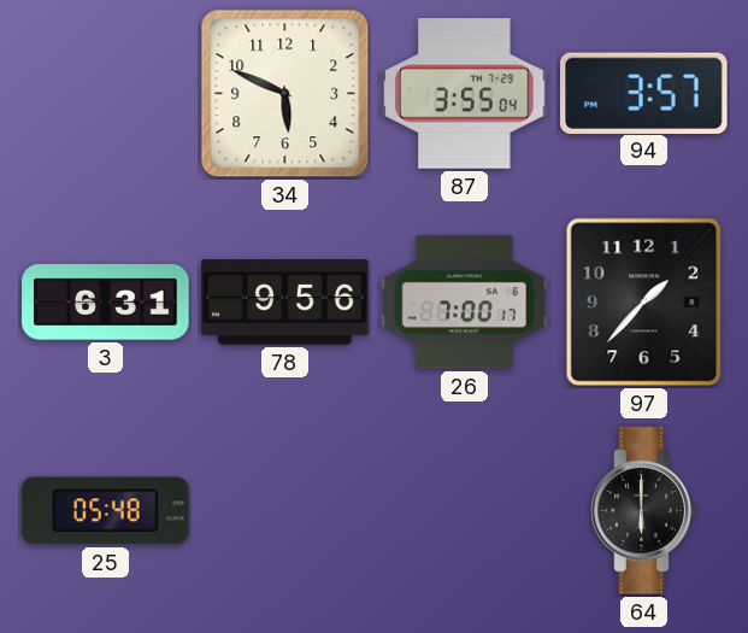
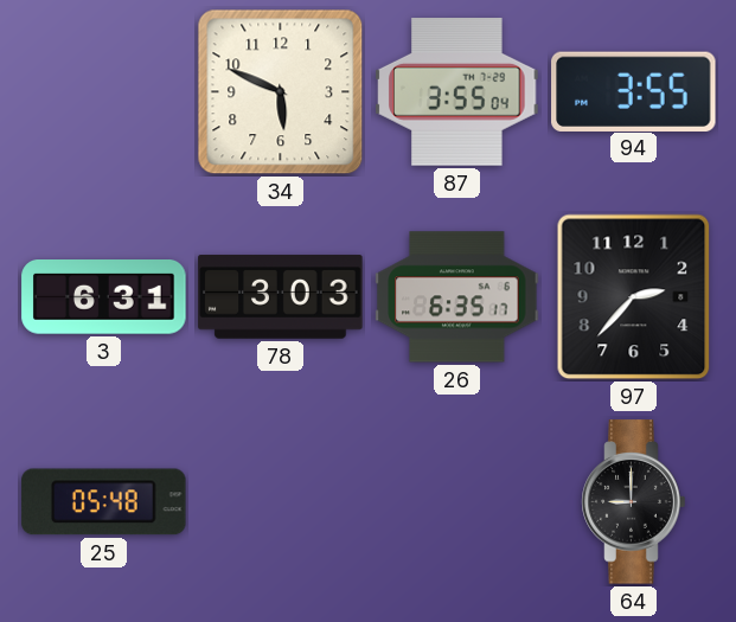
94: 3:57 -> 3:55 (634, 91)
78: 9:56 -> 3:03 (281, 297)
26: 7:00 -> 6:35 (457, 297)
97: 1:37 -> 2:37 (634, 297)
64: 6:00 -> 9:00 (634, 502)
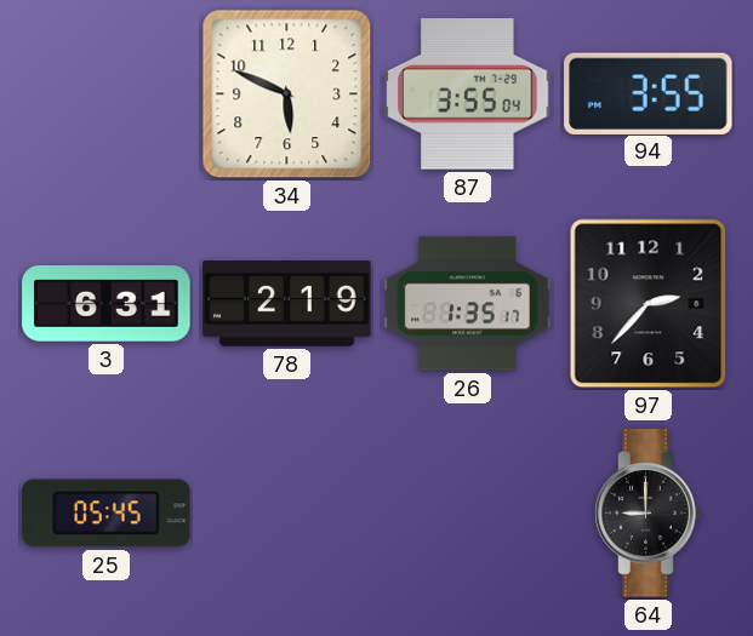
78: 3:03 -> 2:19 (287, 304)
26: 6:35 -> 1:35 (468, 304)
25: 05:48 -> 05:45 (107, 514)
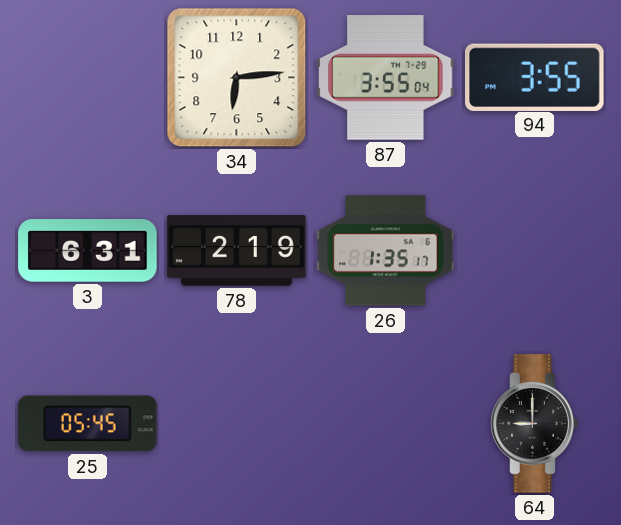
34: 5:49 -> 6:14 (237, 78)
97: 2:37 -> none (649, 304)
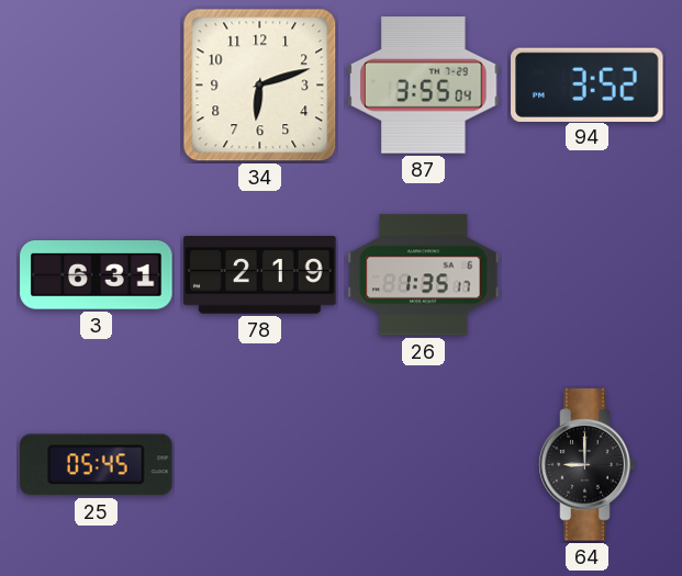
34: 6:14 -> 6:12 (260, 86)
94: 3:55 -> 3:52 (588, 84)
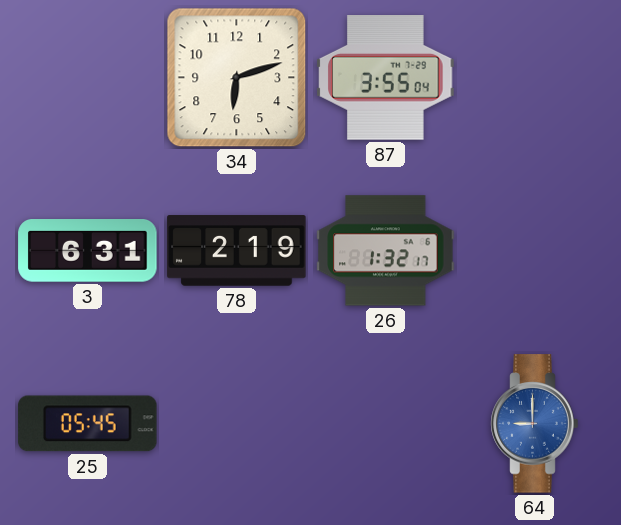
94: 3:52 -> none (588, 84)
26: 1:35 -> 1:32 (386, 251)
64 dial: black -> blue (535, 424)
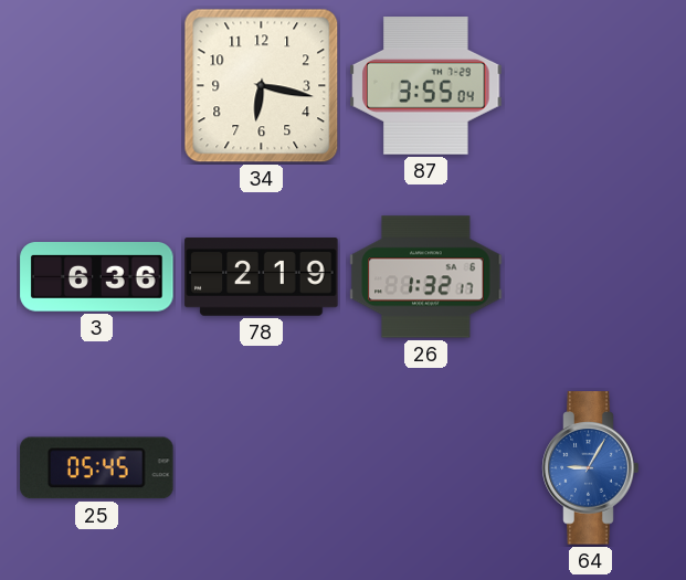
34: 6:12 -> 6:17 (262, 86)
3: 6:31 -> 6:36 (97, 277)
64: 9:00 -> 9:05 (591, 468)
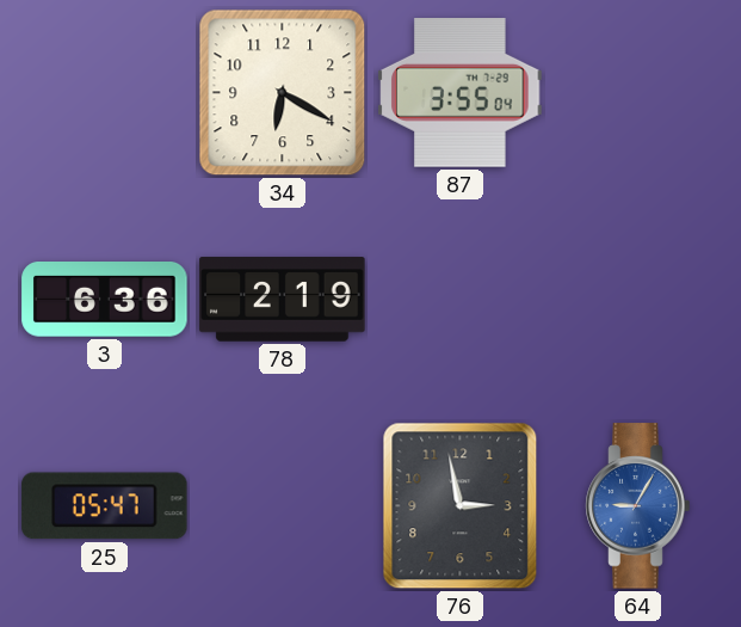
34: 6:17 -> 6:20 (283, 93)
26: 1:32 -> none (426, 277)
25: 05:45 -> 05:47 (105, 506)
76: none -> 2:58 (461, 506)
